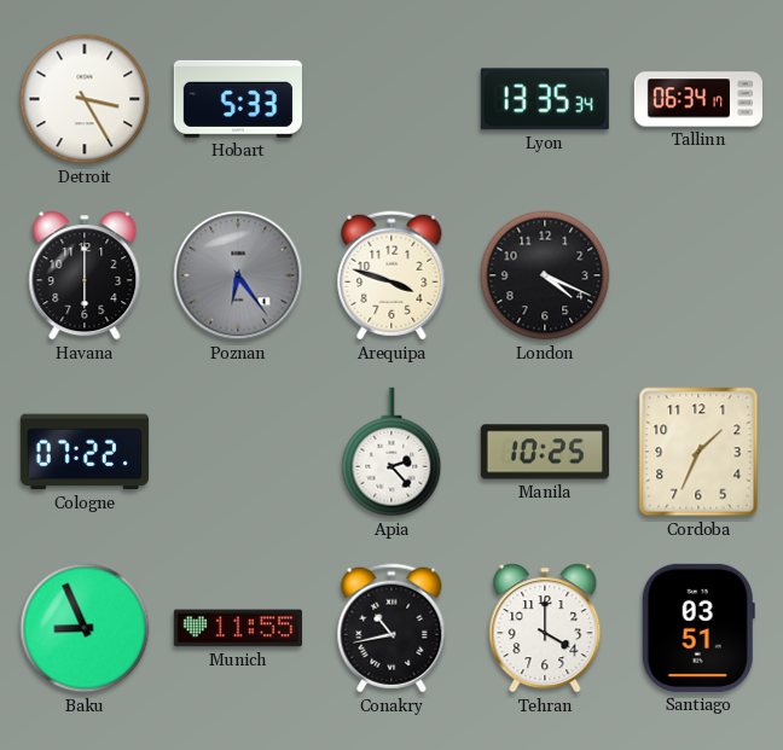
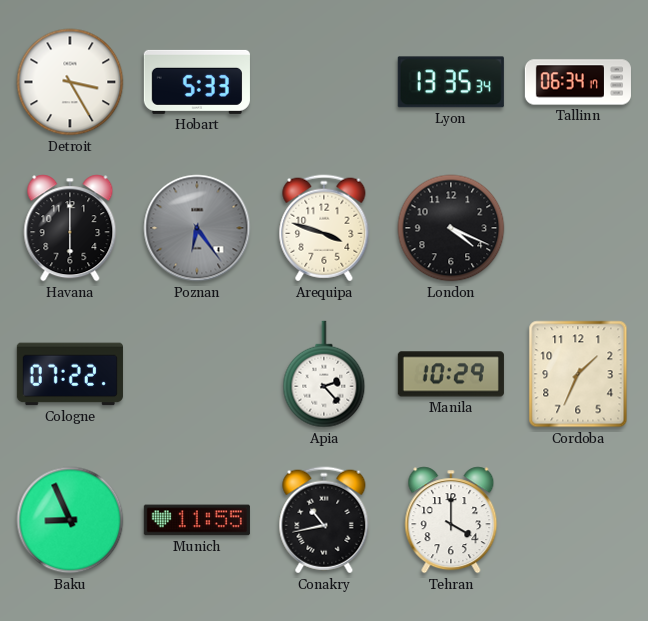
Manila: 10:25 -> 10:29 (451, 374)
Santiago: 03:51 -> none (698, 628)
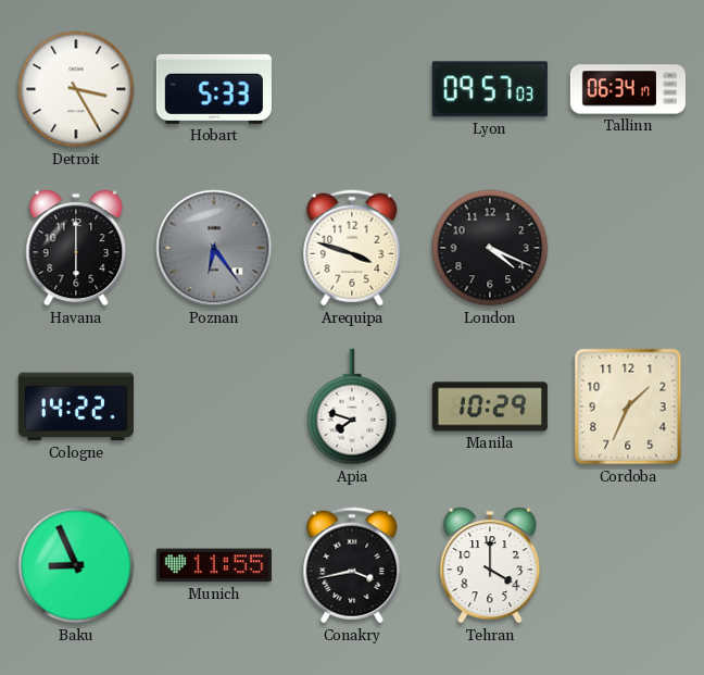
Lyon: 13:35 -> 09:57 (490, 89)
Cologne: 07:22 -> 14:22 (76, 407)
Apia: 2:23 -> 7:48 (352, 407)
Conakry: 10:43 -> 3:43 (352, 565)
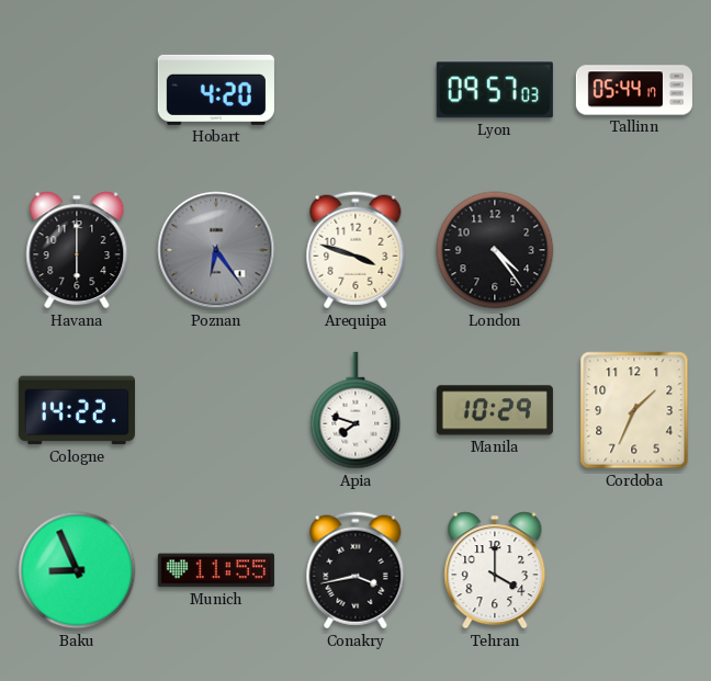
Detroit: 3:25 -> none (76, 89)
Hobart: 5:33 -> 4:20 (216, 90)
Tallinn: 06:34 -> 05:44 (634, 90)
London: 4:19 -> 4:24 (495, 250)
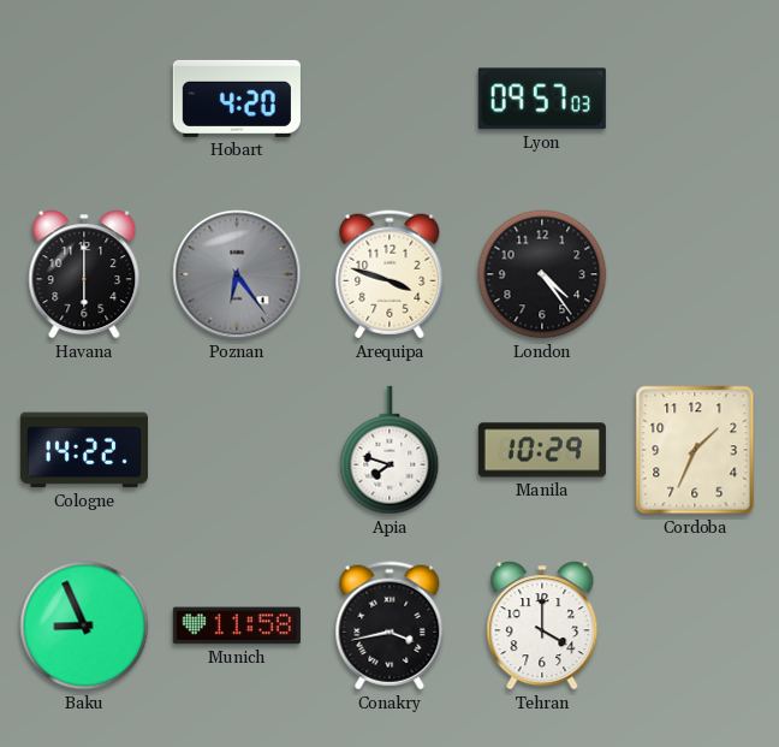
Tallinn: 05:44 -> none (634, 90)
Munich: 11:55 -> 11:58 (237, 626)
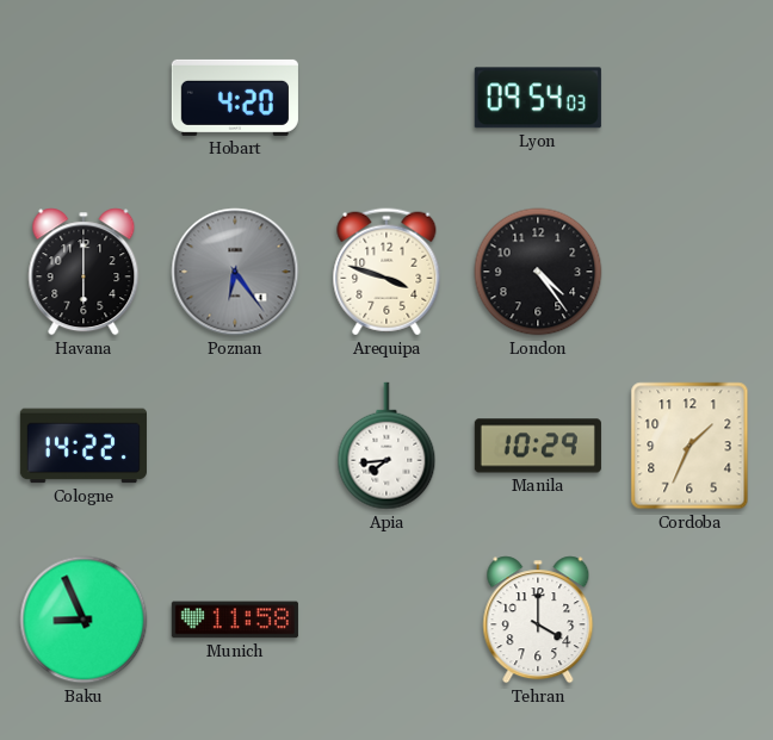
Lyon: 09:57 -> 09:54 (538, 98)
Apia: 7:48 -> 7:44 (386, 446)
Conakry: 3:43 -> none (389, 626)
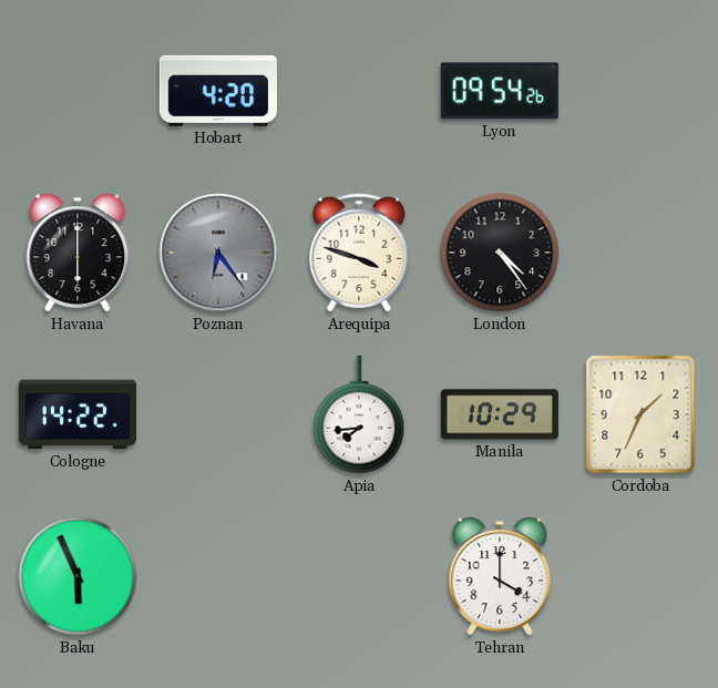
Lyon: 09:54:03 -> 09:54:26 (500, 91)
Baku: 8:56 -> 5:56 (78, 576)
Munich: 11:58 -> none (235, 620)
